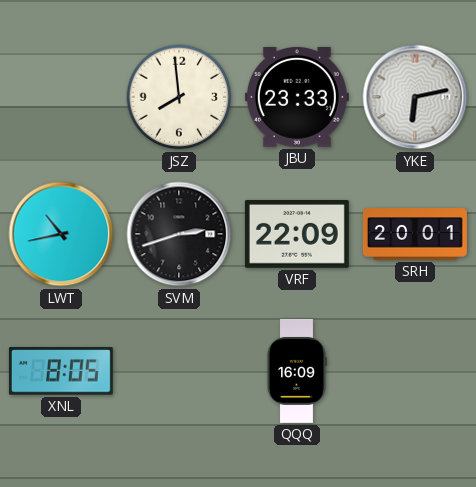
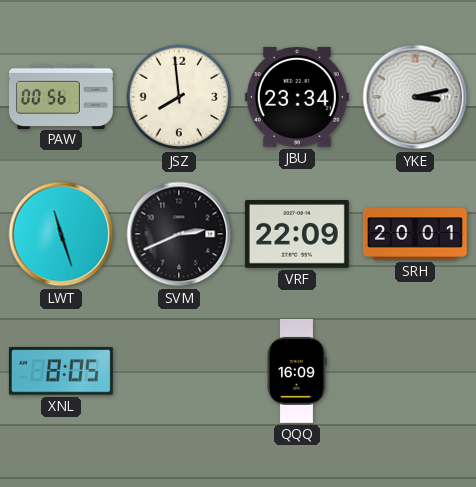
PAW: none -> 00:56 (61, 96)
JBU: 23:33 -> 23:34 (297, 98)
YKE: 6:13 -> 3:13 (415, 97)
LWT: 10:43 -> 11:27 (61, 234)
SVM: 2:42 -> 2:41 (179, 234)
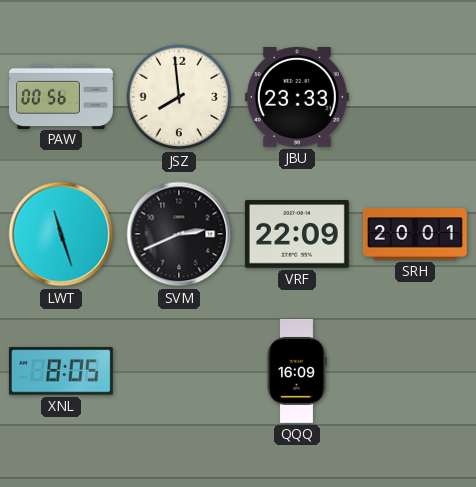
JBU: 23:34 -> 23:33 (297, 98)
YKE: 3:13 -> none (415, 97)
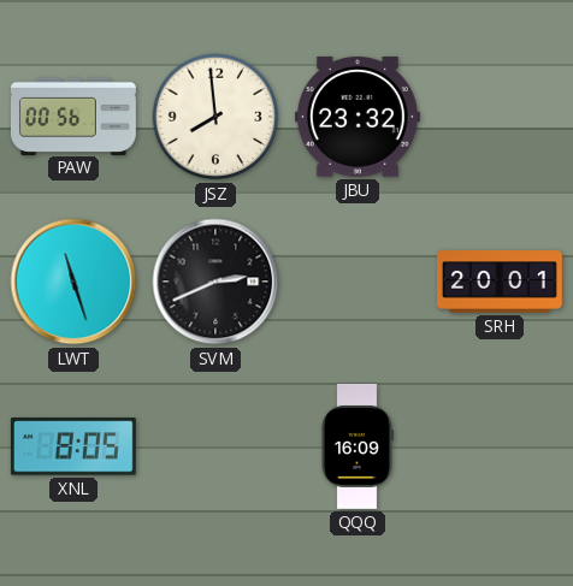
JBU: 23:33 -> 23:32 (358, 118)
VRF: 22:09 -> none (297, 235)
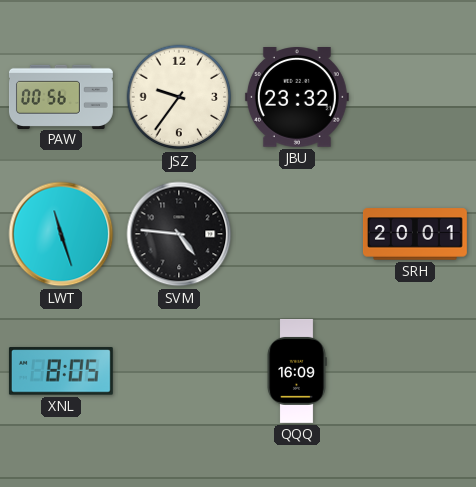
JSZ: 7:59 -> 9:36 (179, 97)
SVM: 2:41 -> 4:46 (179, 234)
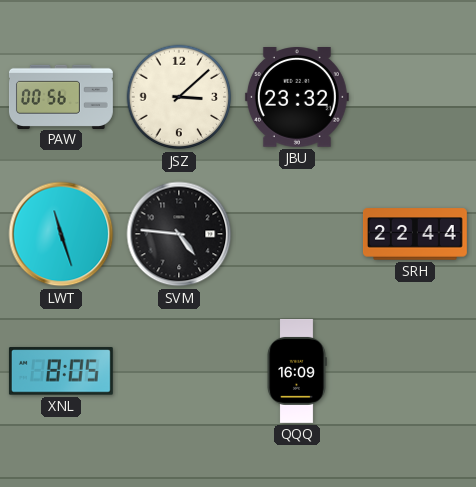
JSZ: 9:36 -> 3:08 (179, 97)
SRH: 20:01 -> 22:44 (415, 234)
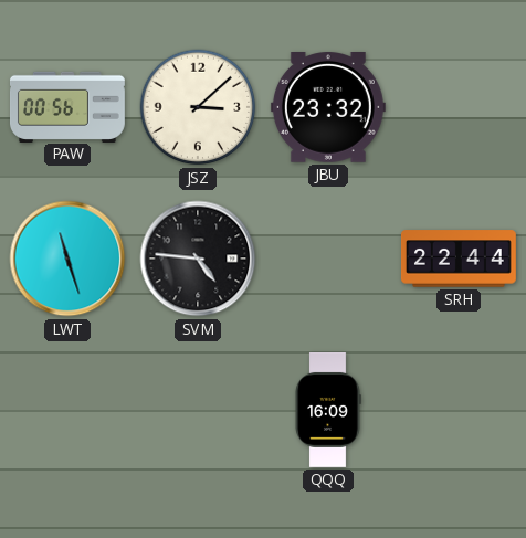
XNL: 8:05 -> none (61, 371)
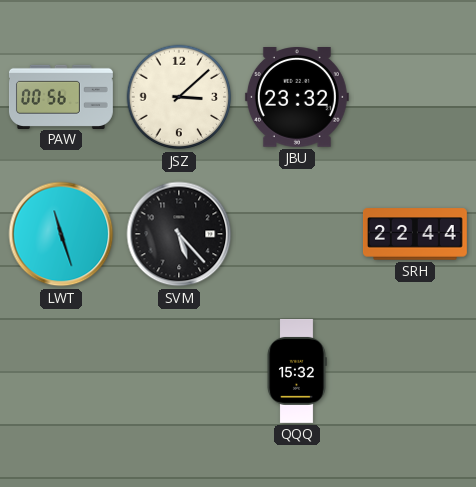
SVM: 4:46 -> 5:23 (179, 234)
QQQ: 16:09 -> 15:32 (297, 371)
